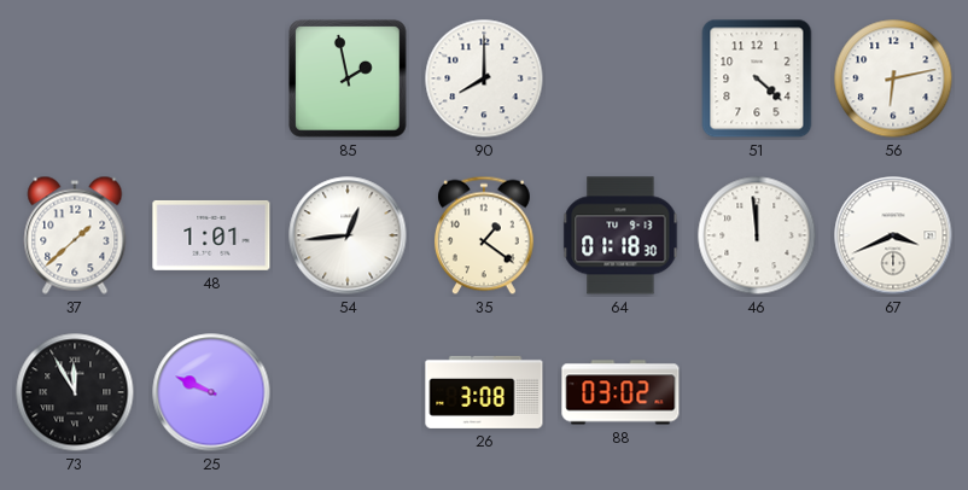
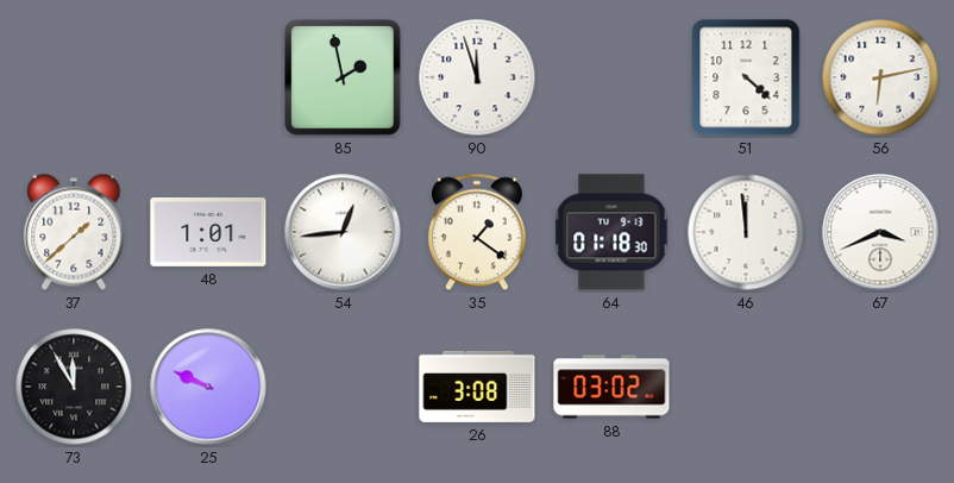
90: 8:00 -> 11:57 (477, 77)
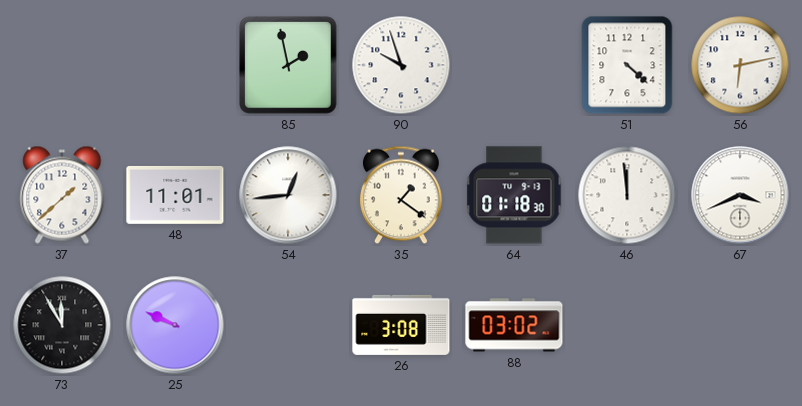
90: 11:57 -> 9:57 (401, 65)
48: 1:01 -> 11:01 (175, 195)
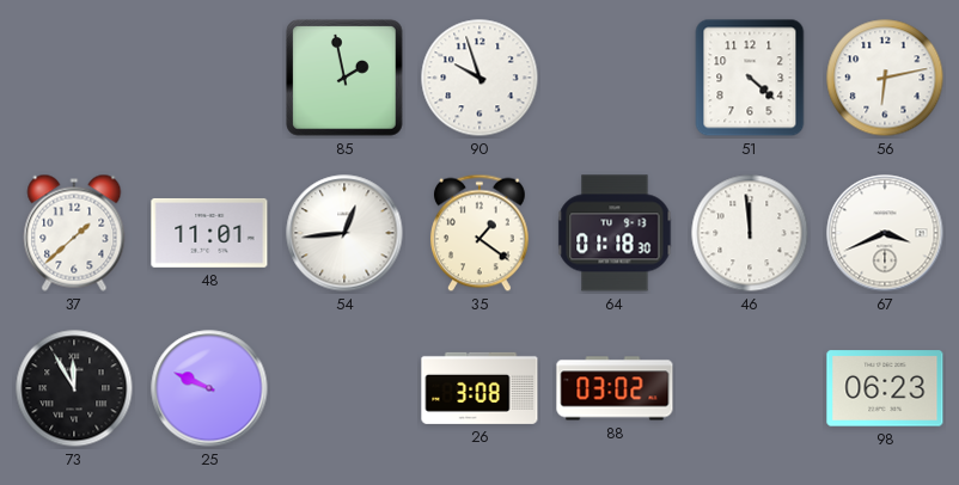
98: none -> 06:23 (885, 388)
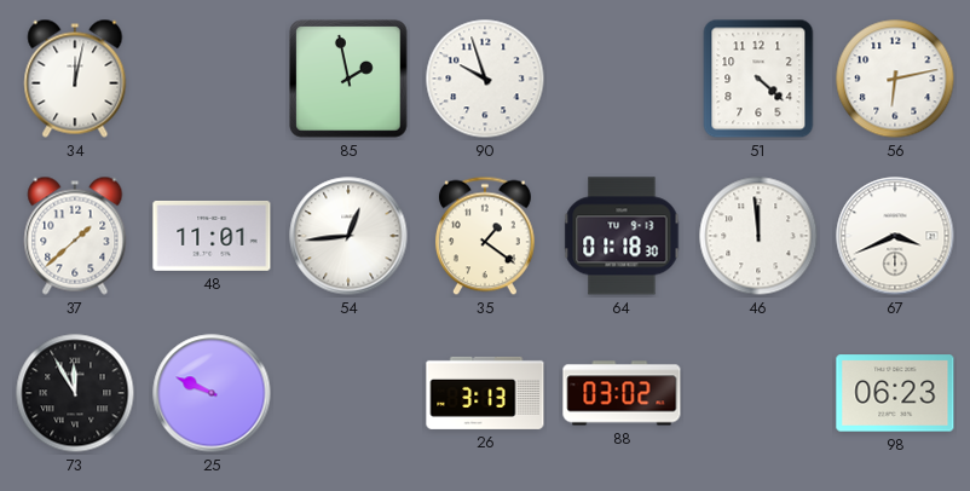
34: none -> 12:02 (75, 79)
26: 3:08 -> 3:13 (485, 393)
